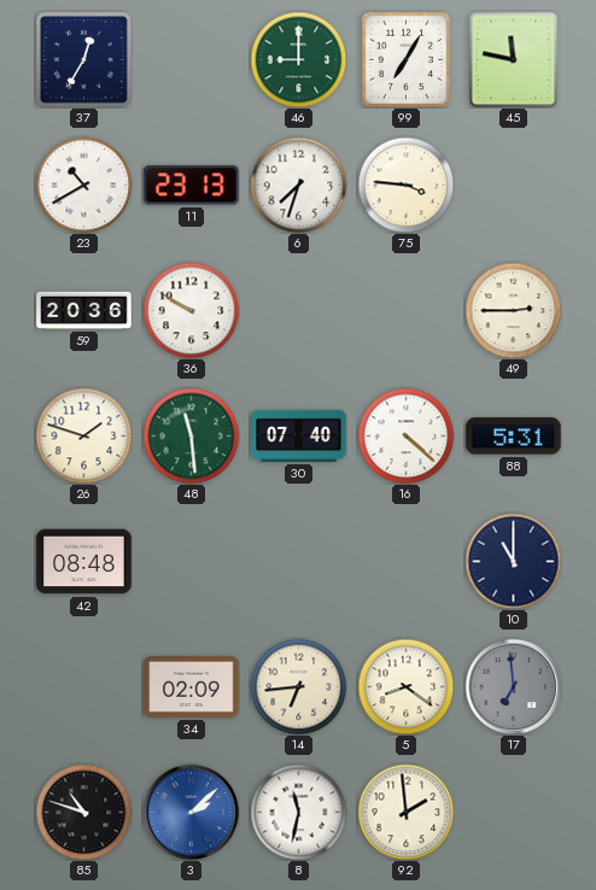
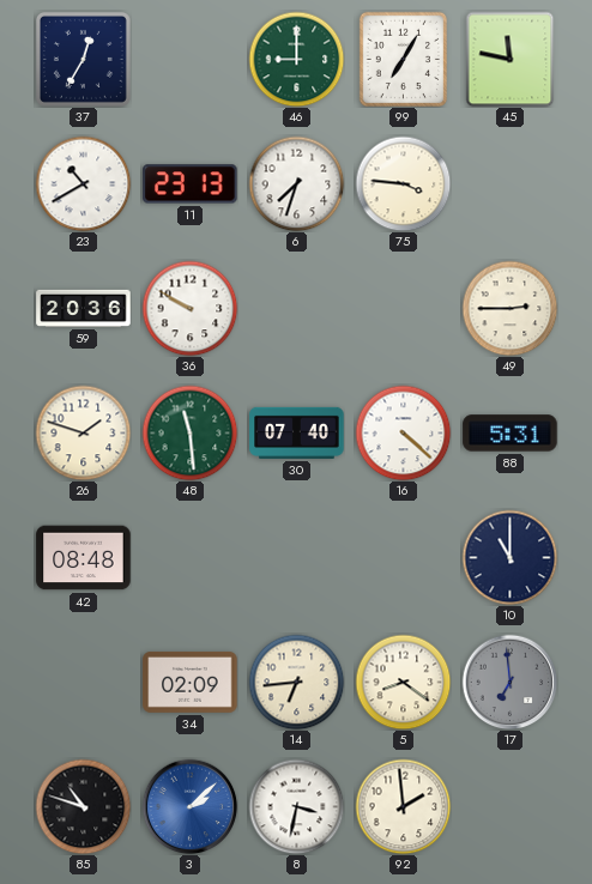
8: 11:32 -> 3:32 (296, 806)
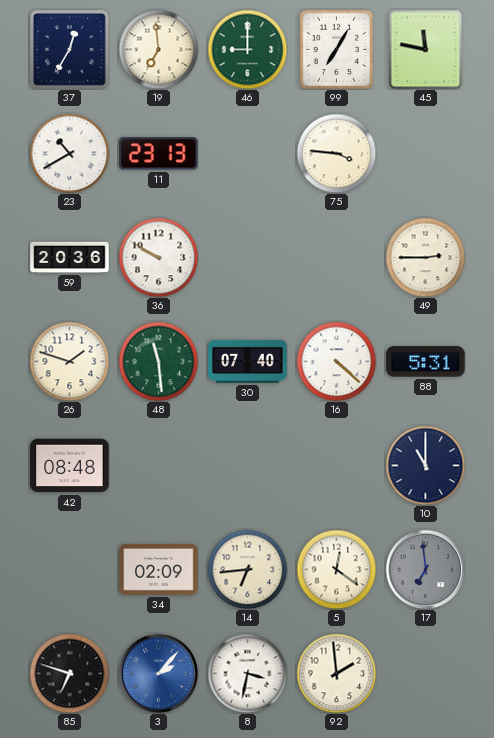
19: none -> 6:59 (158, 49)
6: 7:33 -> none (296, 183)
5: 8:21 -> 12:21 (336, 569)
85: 10:48 -> 6:48 (69, 673)
3: 2:08 -> 2:07 (158, 673)
